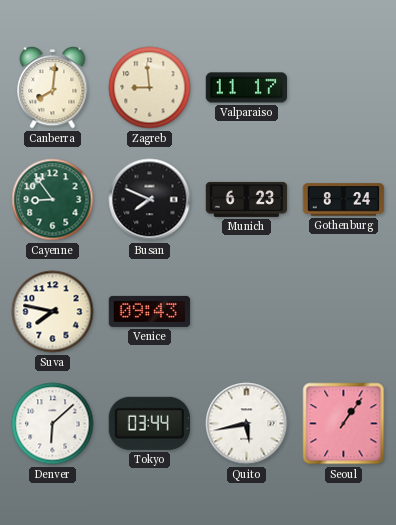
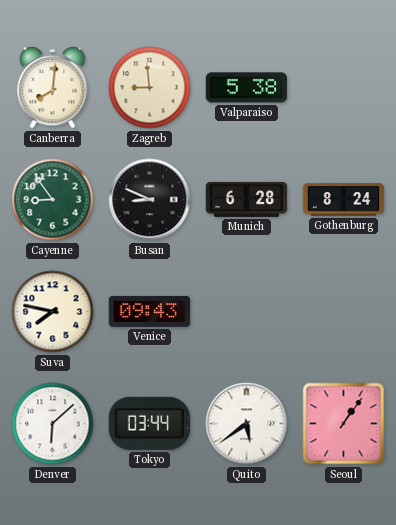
Valparaiso: 11:17 -> 5:38 (247, 88)
Busan: 7:49 -> 8:49 (150, 200)
Munich: 6:23 -> 6:28 (247, 199)
Quito: 5:43 -> 5:39 (247, 424)
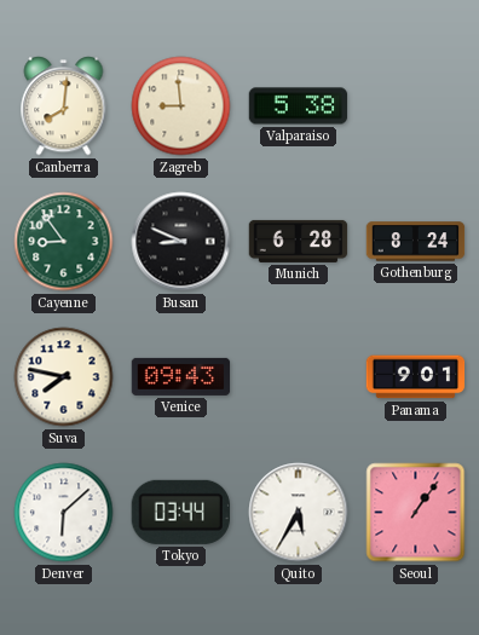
Panama: none -> 9:01 (416, 377)
Quito: 5:39 -> 5:35 (299, 513)
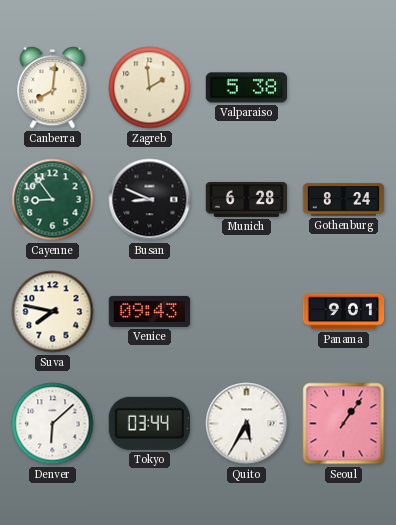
Zagreb: 8:59 -> 1:59 (150, 88)
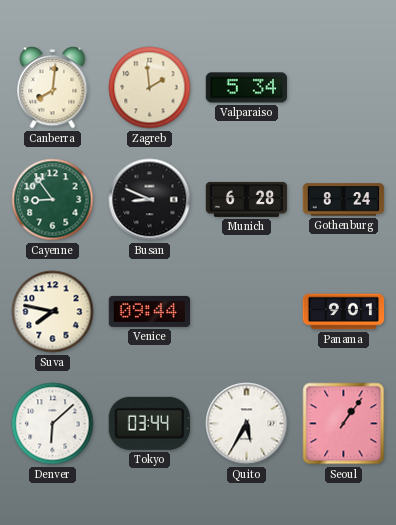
Valparaiso: 5:38 -> 5:34 (247, 88)
Venice: 09:43 -> 09:44 (150, 311)
